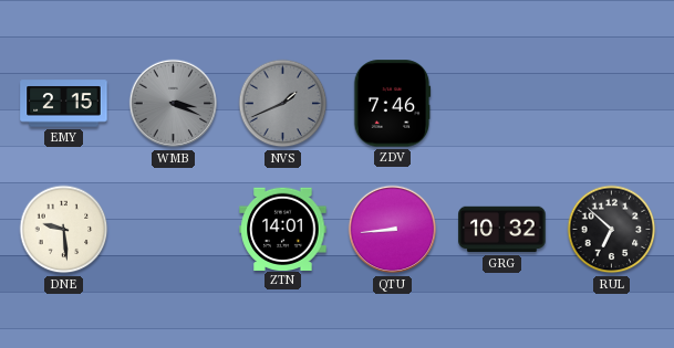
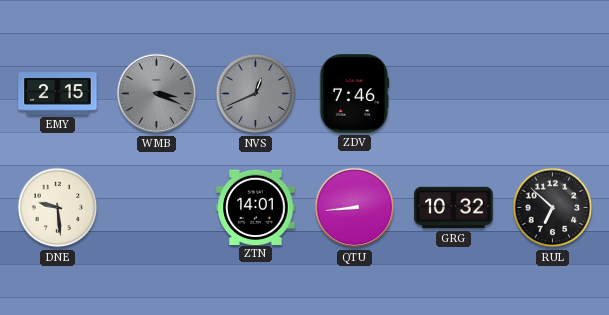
NVS: 1:41 -> 12:41 (256, 94)
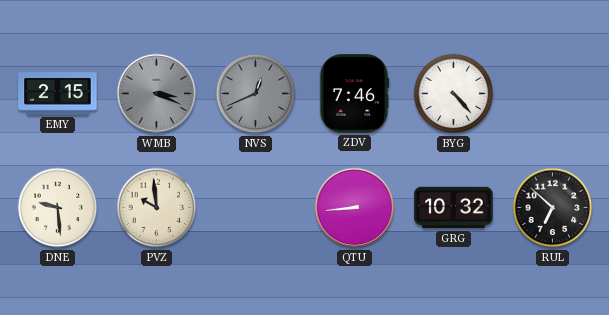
BYG: none -> 4:23 (454, 94)
PVZ: none -> 9:59 (157, 208)
ZTN: 14:01 -> none (256, 207)
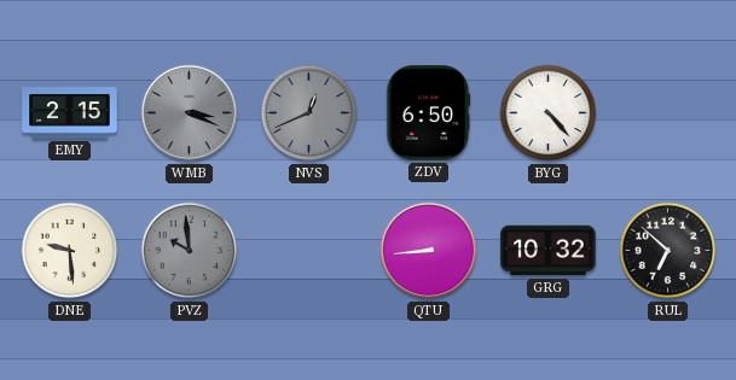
ZDV: 7:46 -> 6:50 (428, 113)
PVZ dial: cream -> grey (190, 251)
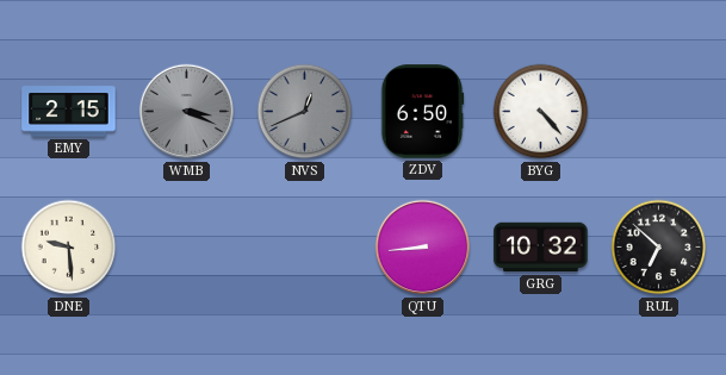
PVZ: 9:59 -> none (190, 251)
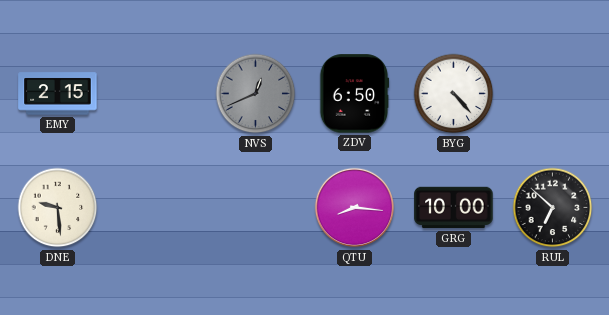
WMB: 3:19 -> none (187, 112)
QTU: 8:44 -> 8:16 (355, 208)
GRG: 10:32 -> 10:00 (454, 208)
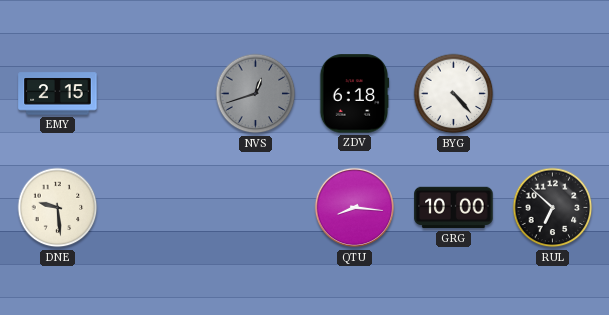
NVS: 12:41 -> 12:42 (256, 94)
ZDV: 6:50 -> 6:18 (354, 94)
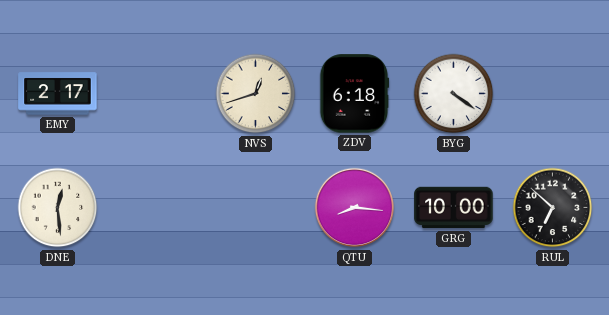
EMY: 2:15 -> 2:17 (58, 94)
NVS dial: grey -> cream (256, 94)
BYG: 4:23 -> 4:21 (454, 94)
DNE: 9:29 -> 12:29 (58, 208)
